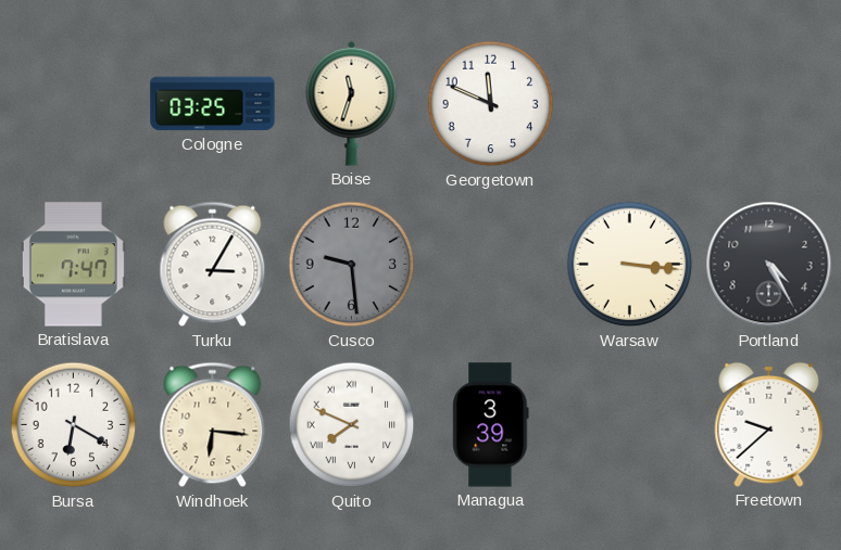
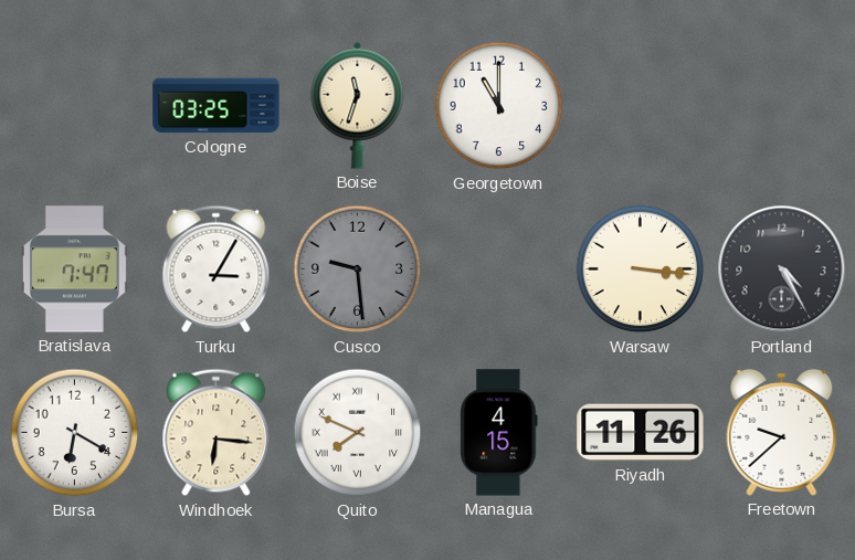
Georgetown: 11:49 -> 11:00 (499, 106)
Managua: 3:39 -> 4:15 (499, 433)
Riyadh: none -> 11:26 (641, 433)
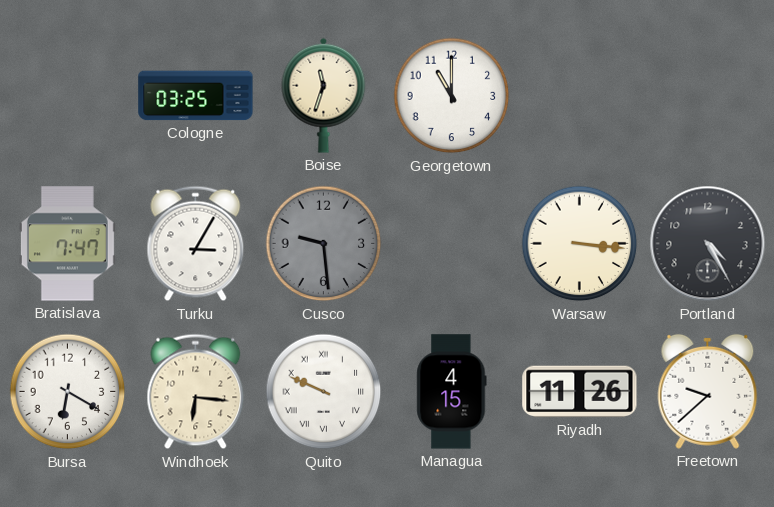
Quito: 7:49 -> 9:49 (324, 392)
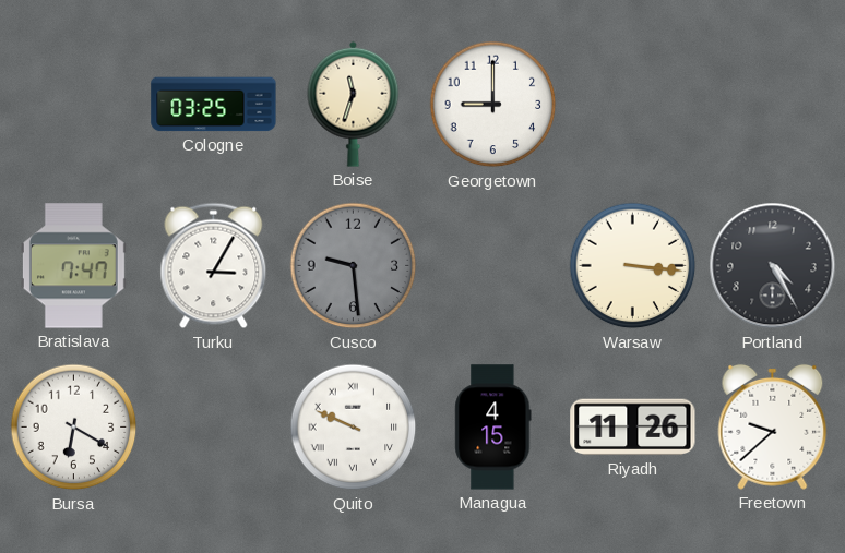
Georgetown: 11:00 -> 9:00 (493, 105)
Windhoek: 6:16 -> none (196, 392)
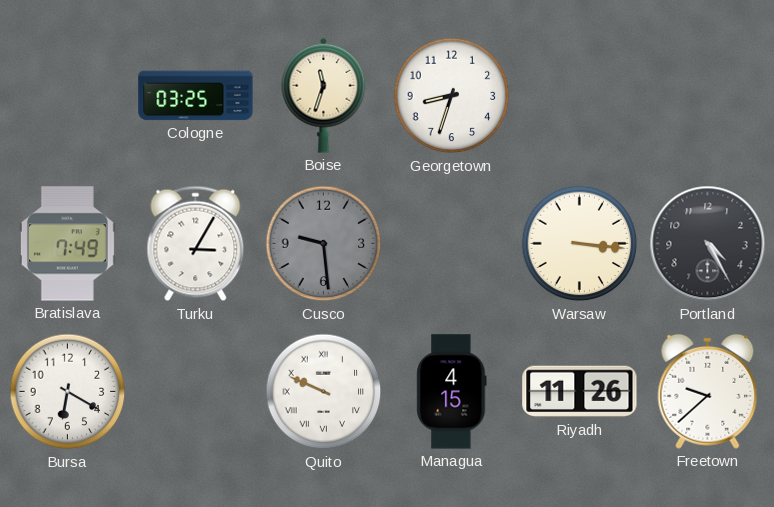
Georgetown: 9:00 -> 8:33 (452, 96)
Bratislava: 7:47 -> 7:49 (67, 244)
